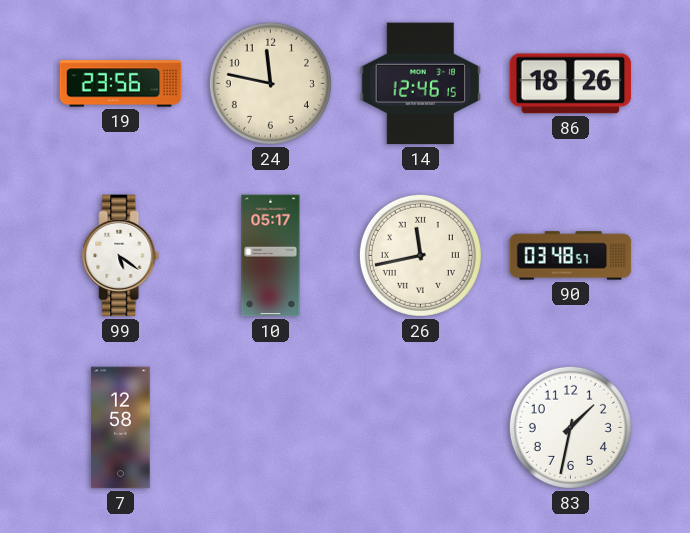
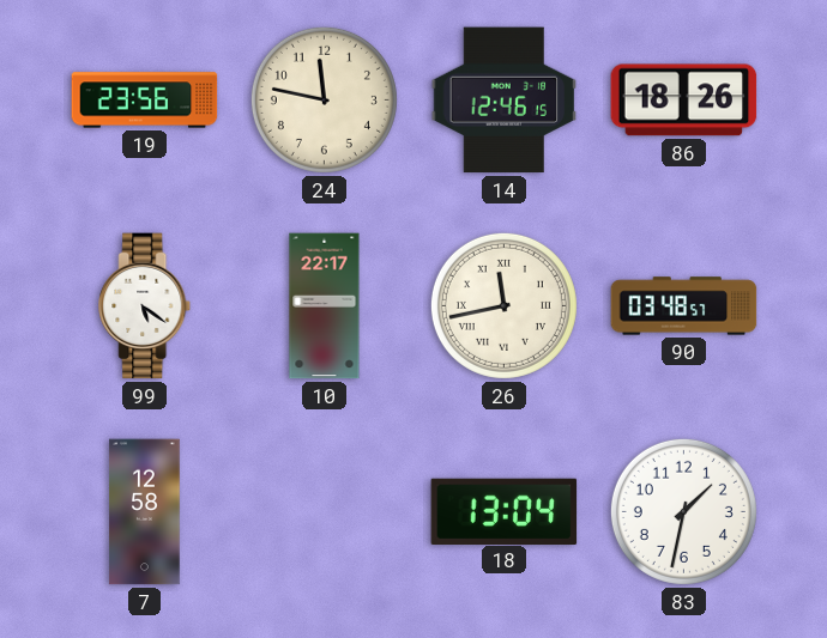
10: 05:17 -> 22:17 (325, 306)
18: none -> 13:04 (505, 511)
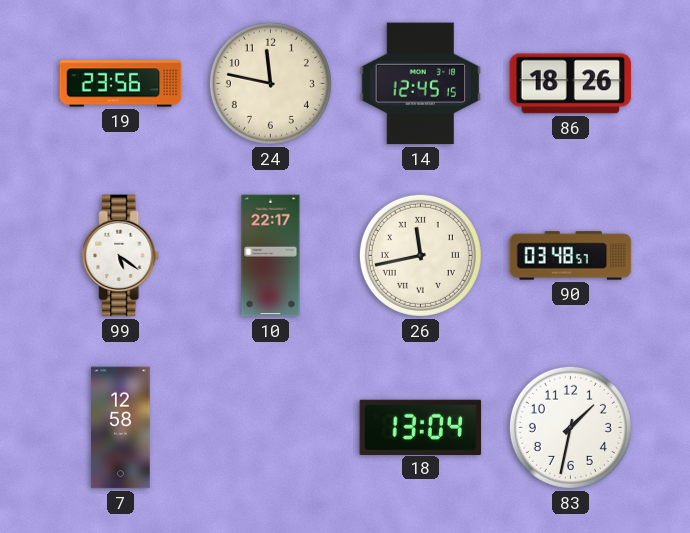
14: 12:46 -> 12:45 (421, 84)
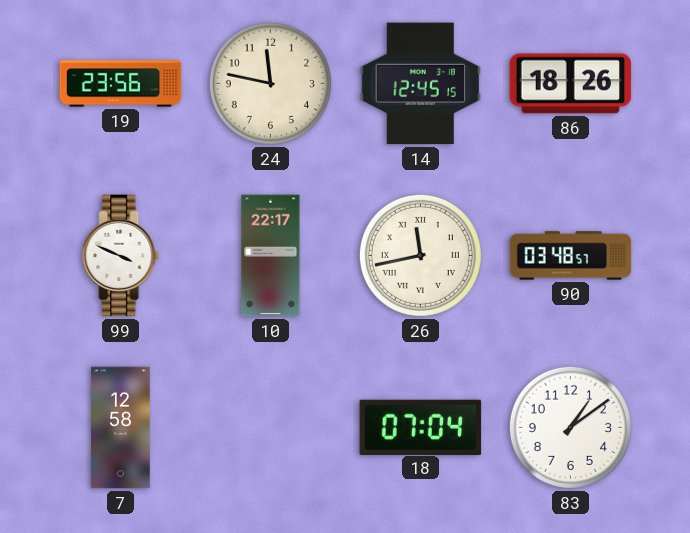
99: 5:21 -> 3:49 (121, 256)
18: 13:04 -> 07:04 (421, 427)
83: 1:32 -> 1:09 (570, 427)
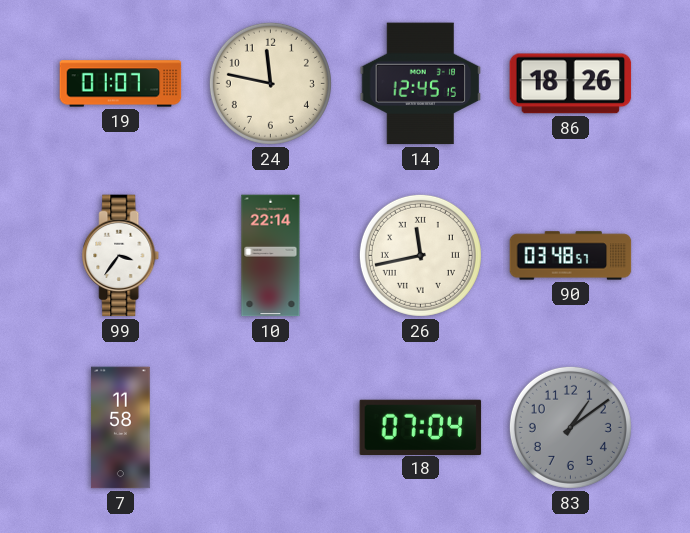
19: 23:56 -> 01:07 (121, 84)
99: 3:49 -> 3:36 (121, 256)
10: 22:17 -> 22:14 (271, 256)
7: 12:58 -> 11:58 (121, 428)
83 dial: white -> grey (570, 427)
